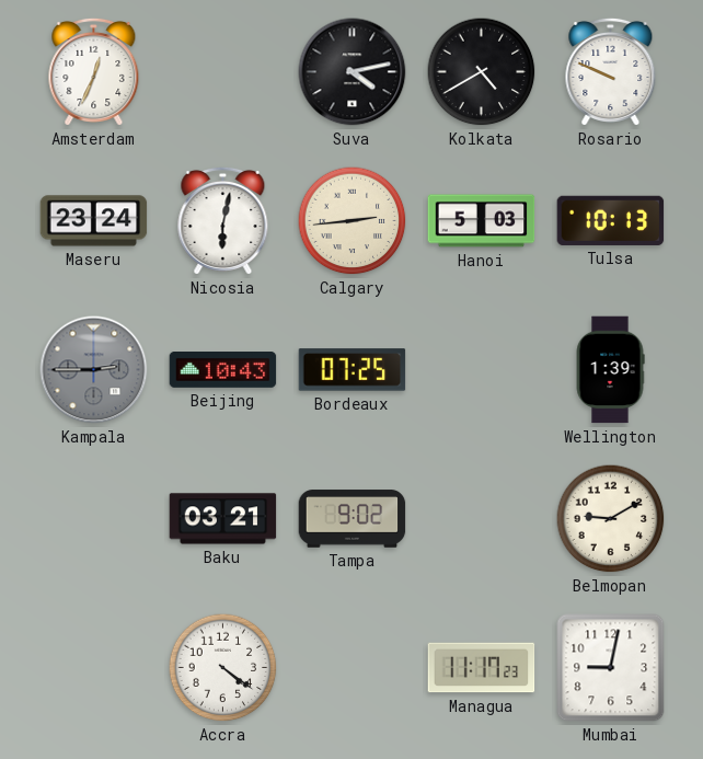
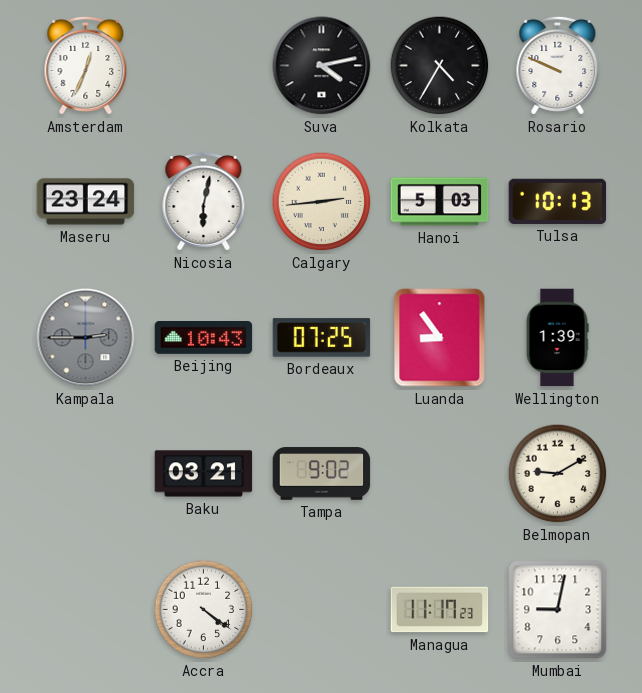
Kolkata: 4:40 -> 4:35 (440, 66)
Luanda: none -> 8:54 (440, 338)
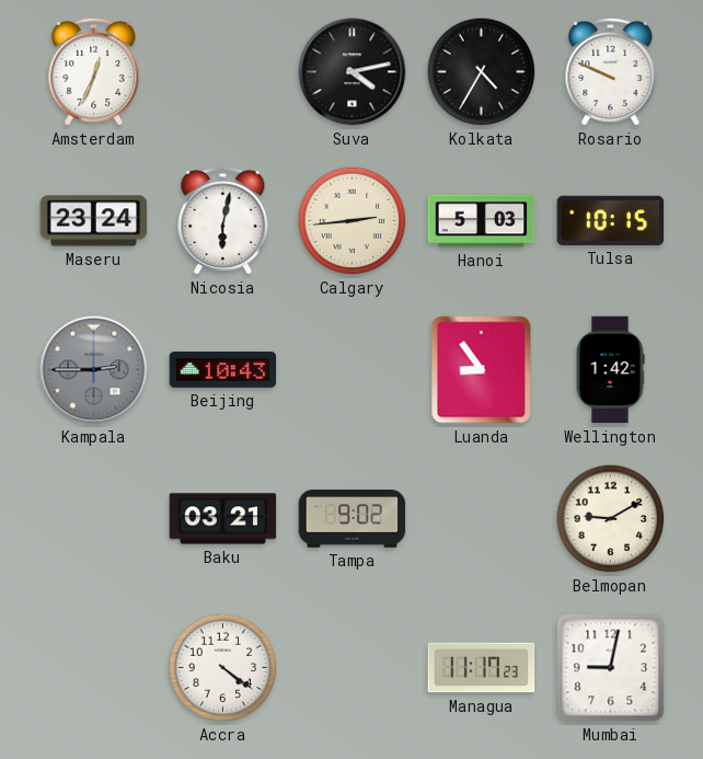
Tulsa: 10:13 -> 10:15 (611, 220)
Bordeaux: 07:25 -> none (322, 338)
Wellington: 1:39 -> 1:42 (610, 370)
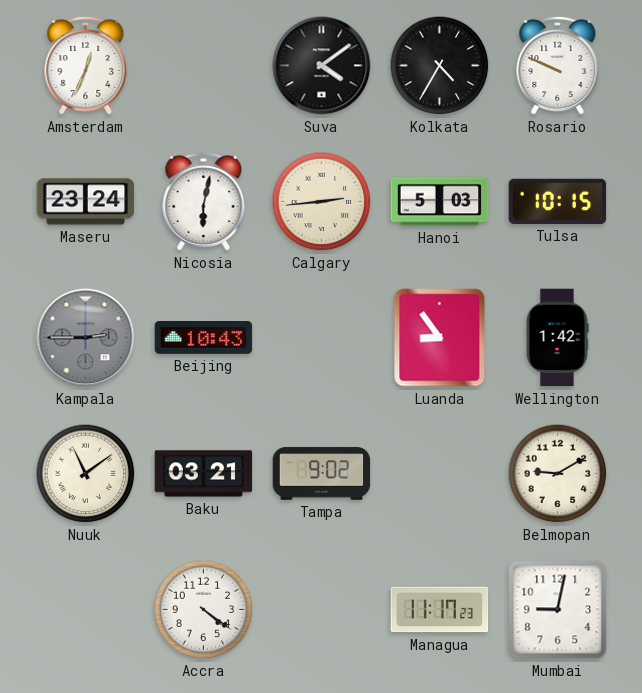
Suva: 4:13 -> 4:09 (322, 66)
Nuuk: none -> 11:09 (86, 474)
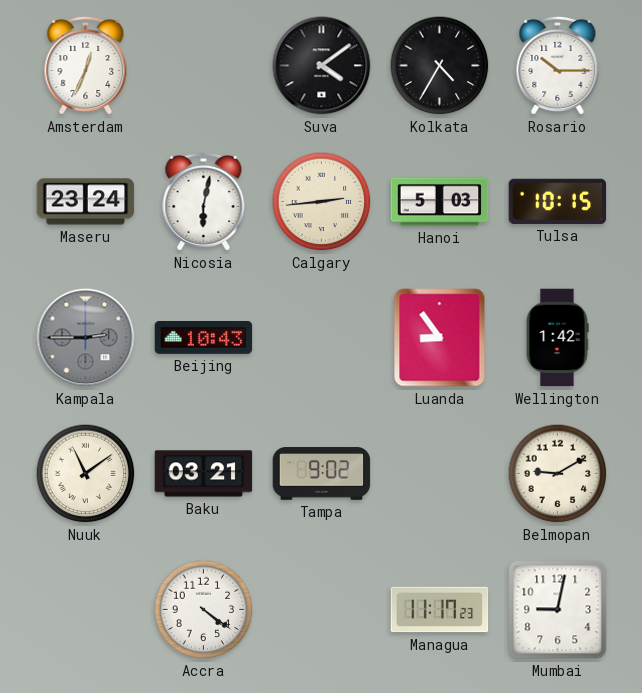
Rosario: 9:49 -> 10:15 (558, 65)
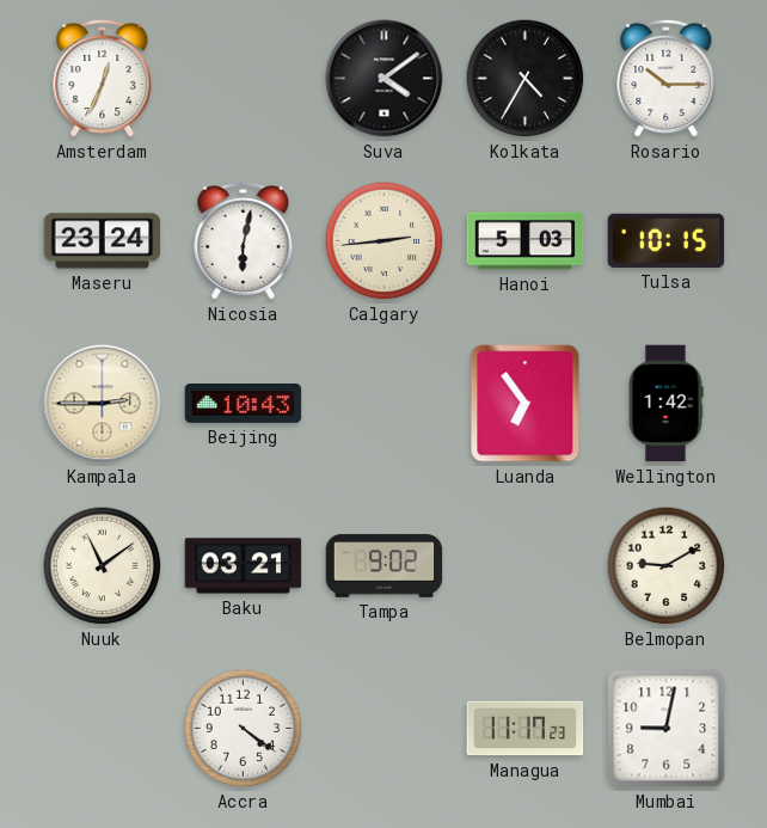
Kampala dial: grey -> cream (103, 404)
Luanda: 8:54 -> 6:54 (526, 404)
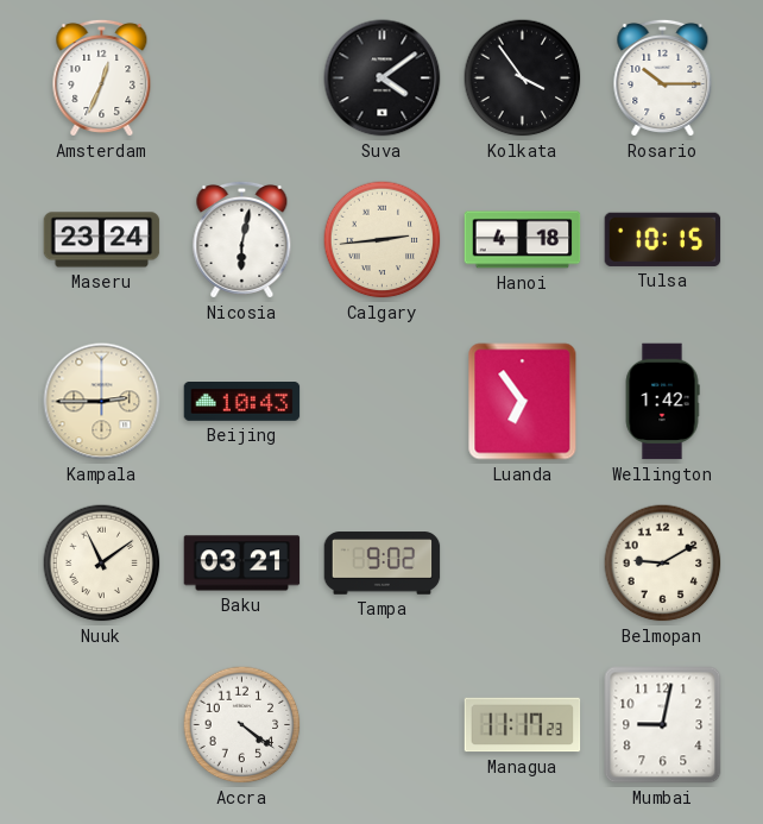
Kolkata: 4:35 -> 3:54 (523, 78)
Hanoi: 5:03 -> 4:18 (523, 240)
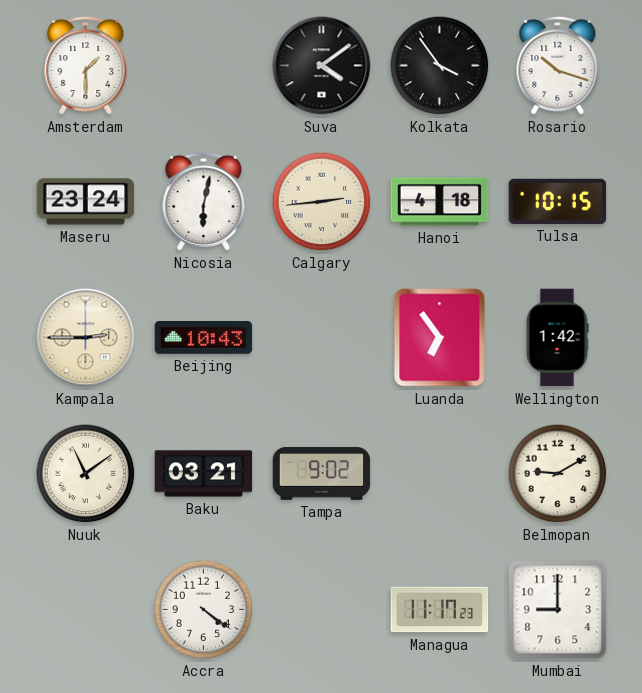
Amsterdam: 12:34 -> 1:30 (86, 65)
Rosario: 10:15 -> 10:18 (558, 65)
Mumbai: 9:02 -> 9:00 (558, 610)
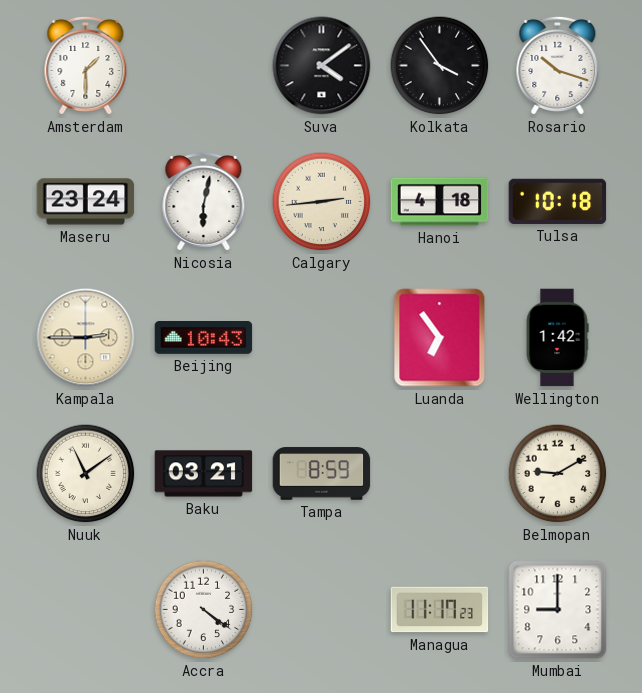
Tulsa: 10:15 -> 10:18 (558, 201)
Tampa: 9:02 -> 8:59 (322, 474)
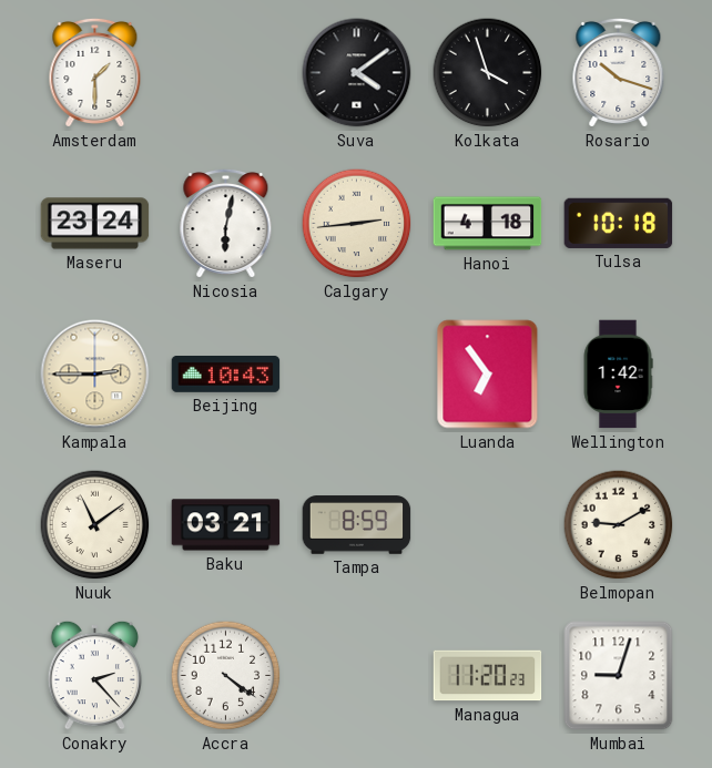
Kolkata: 3:54 -> 3:57 (488, 73)
Conakry: none -> 2:23 (95, 675)
Managua: 11:17 -> 11:20 (488, 676)
Mumbai: 9:00 -> 9:03 (619, 676)
